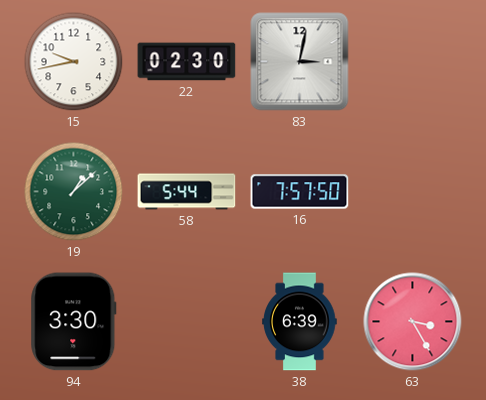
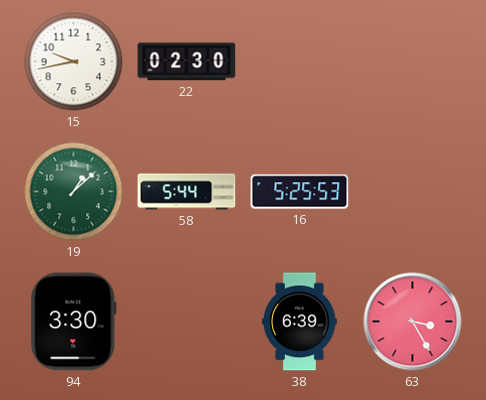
83: 3:02 -> none (300, 62)
16: 7:57 -> 5:25 (300, 192)
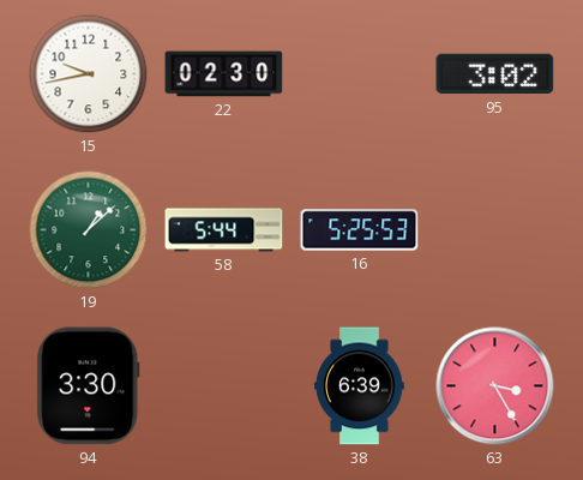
95: none -> 3:02 (495, 74)
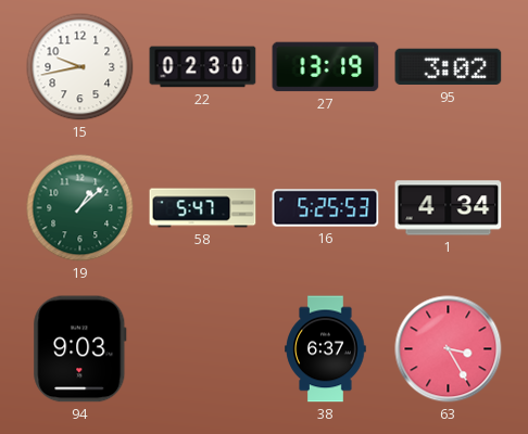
27: none -> 13:19 (326, 67)
58: 5:44 -> 5:47 (203, 208)
1: none -> 4:34 (449, 208)
94: 3:30 -> 9:03 (80, 349)
38: 6:39 -> 6:37 (326, 349)
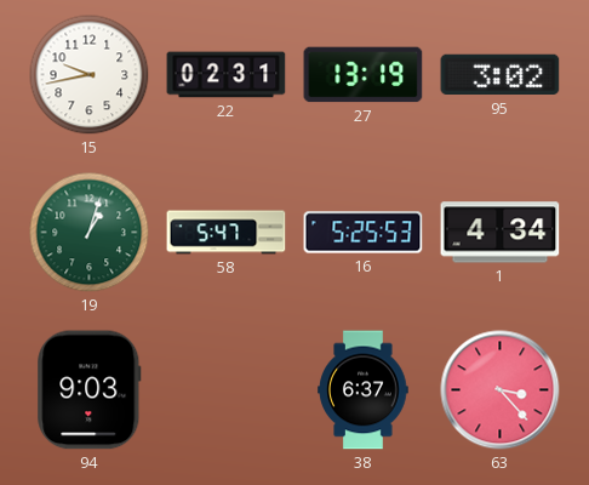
22: 02:30 -> 02:31 (227, 75)
19: 1:08 -> 1:03 (90, 233)
63: 3:25 -> 3:23 (501, 390)
